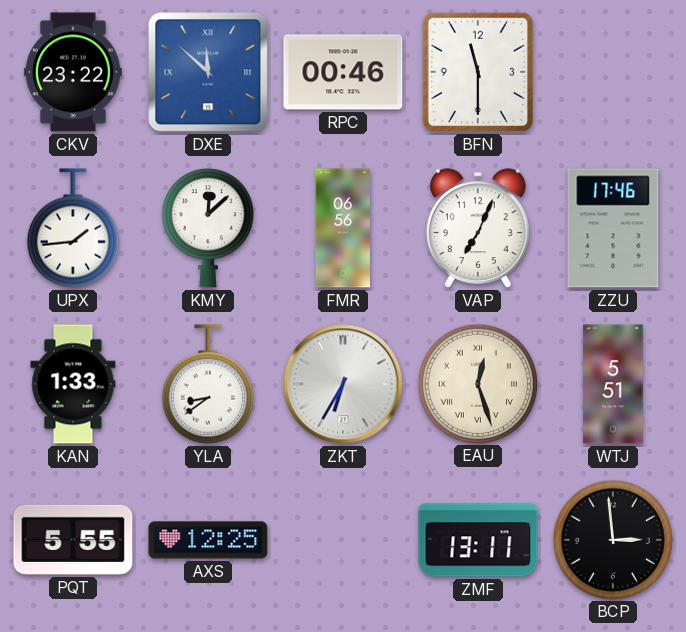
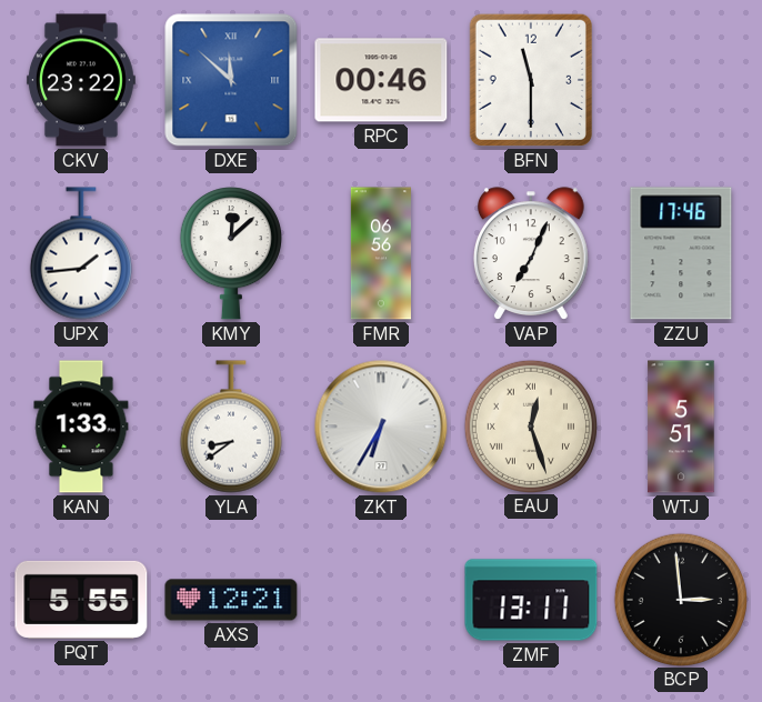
AXS: 12:25 -> 12:21 (231, 600)
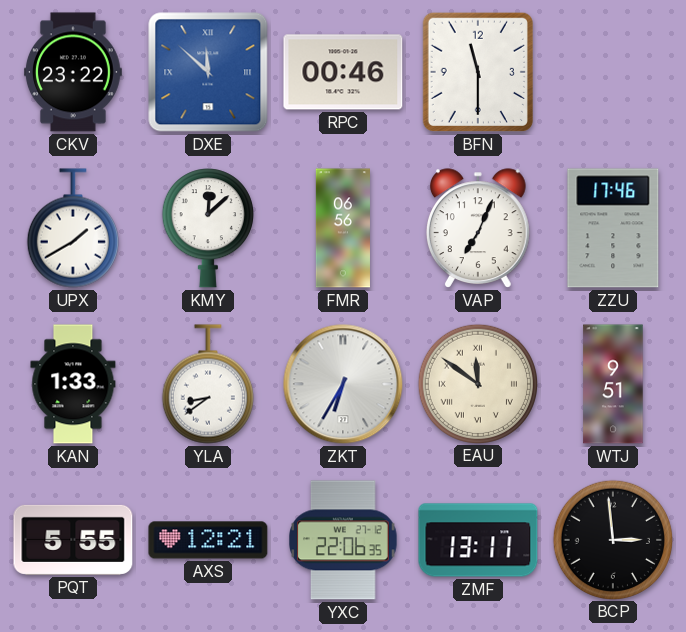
UPX: 1:44 -> 1:40 (73, 228)
EAU: 12:27 -> 11:51 (477, 383)
WTJ: 5:51 -> 9:51 (613, 384)
YXC: none -> 22:06 (344, 540)
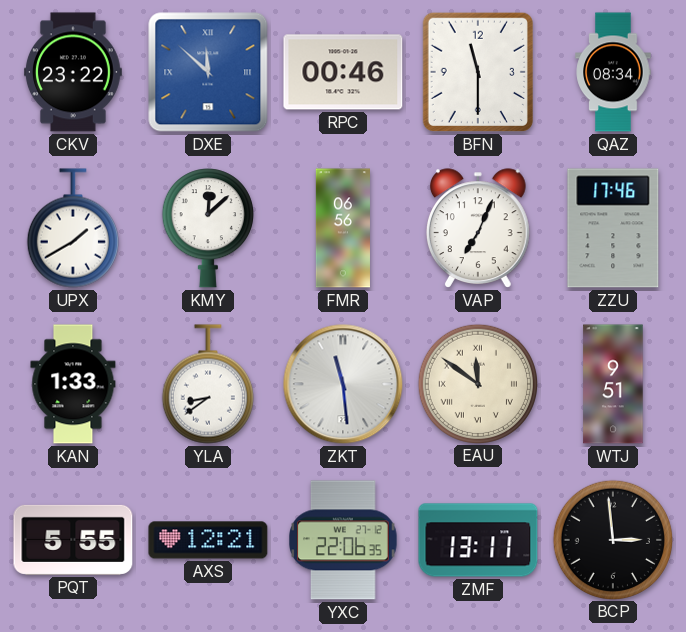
QAZ: none -> 08:34 (613, 72)
ZKT: 6:35 -> 11:29 (343, 384)
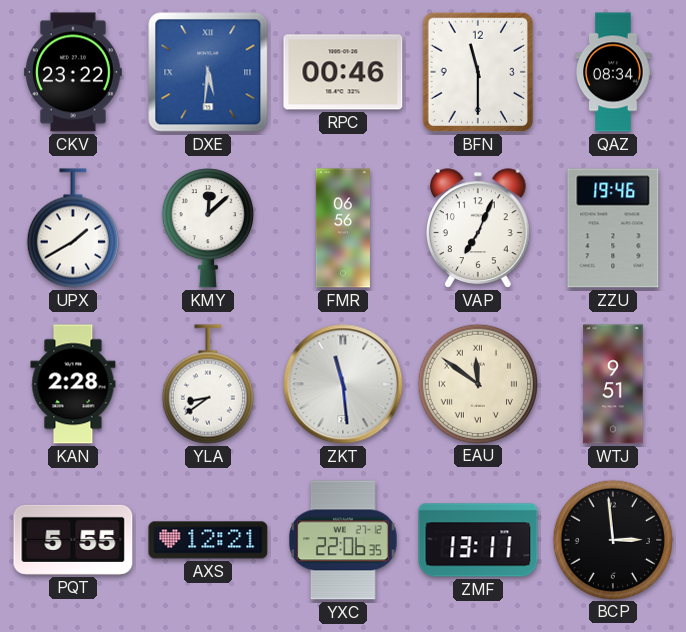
DXE: 11:52 -> 5:31 (208, 72)
ZZU: 17:46 -> 19:46 (613, 228)
KAN: 1:33 -> 2:28 (73, 384)
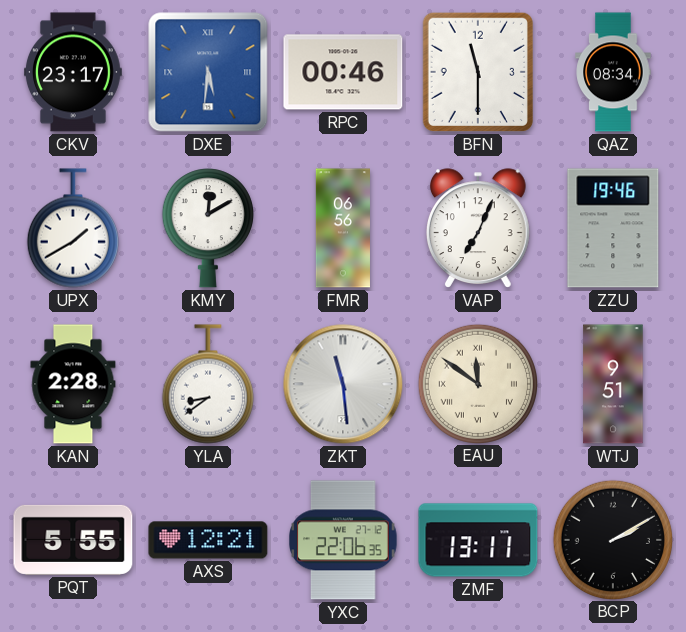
CKV: 23:22 -> 23:17 (73, 72)
KMY: 12:08 -> 12:10 (208, 228)
BCP: 2:59 -> 2:10 (612, 539)
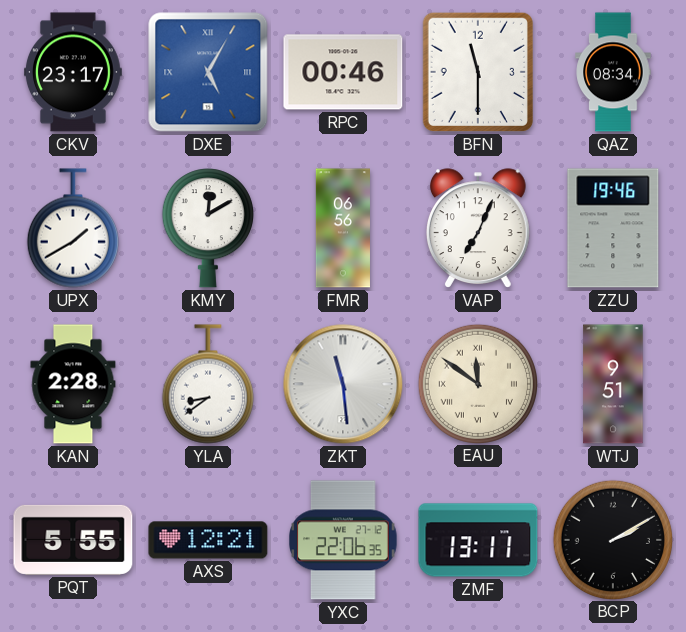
DXE: 5:31 -> 5:05 (208, 72)
